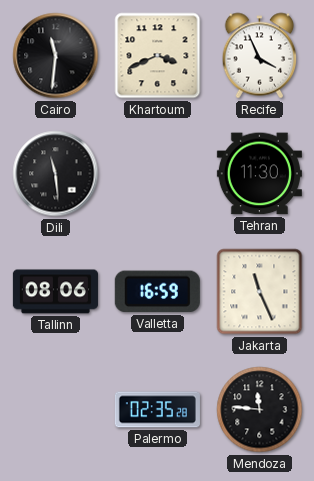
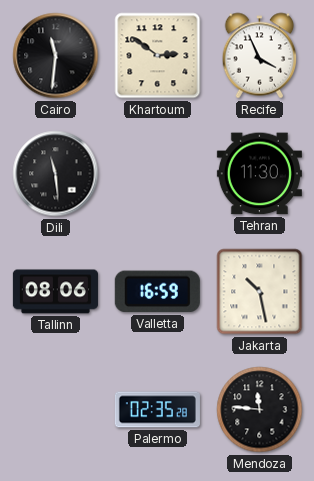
Khartoum: 3:41 -> 2:51 (158, 56)
Jakarta: 11:26 -> 10:28 (260, 292)
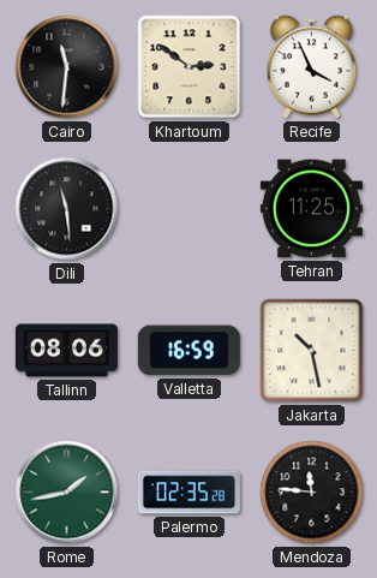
Tehran: 11:30 -> 11:25 (311, 209)
Rome: none -> 1:43 (67, 493)
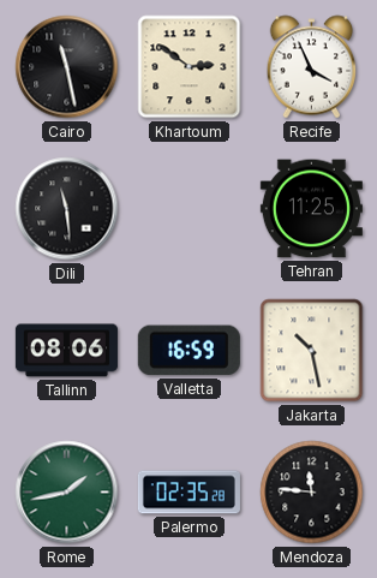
Cairo: 11:31 -> 11:28 (67, 67)
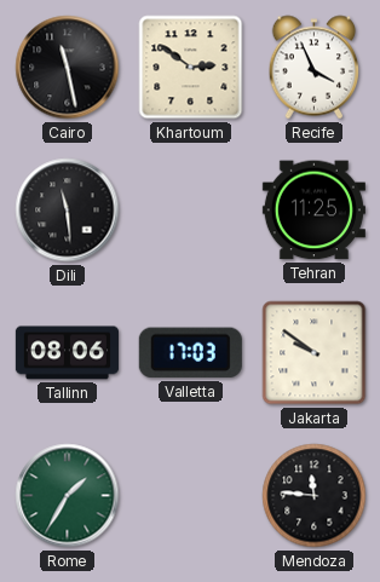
Valletta: 16:59 -> 17:03 (190, 353)
Jakarta: 10:28 -> 9:51 (315, 353)
Rome: 1:43 -> 1:35 (68, 496)
Palermo: 02:35 -> none (188, 493)
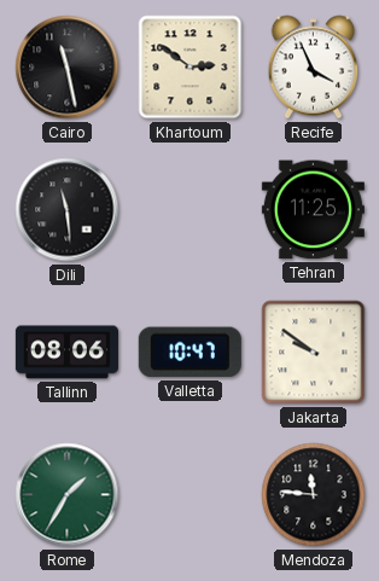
Valletta: 17:03 -> 10:47 (189, 353)
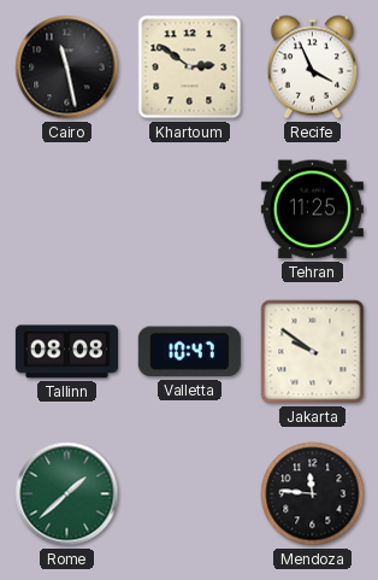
Dili: 11:29 -> none (68, 210)
Tallinn: 08:06 -> 08:08 (66, 352)
Rome: 1:35 -> 1:38 (67, 494)
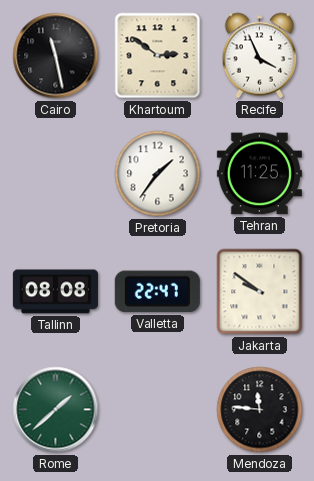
Pretoria: none -> 1:36 (158, 174)
Valletta: 10:47 -> 22:47 (157, 292)
